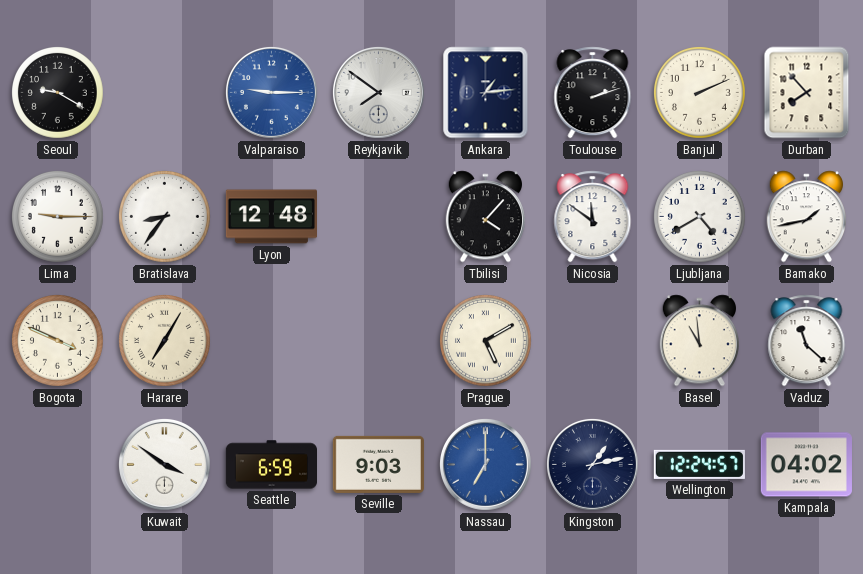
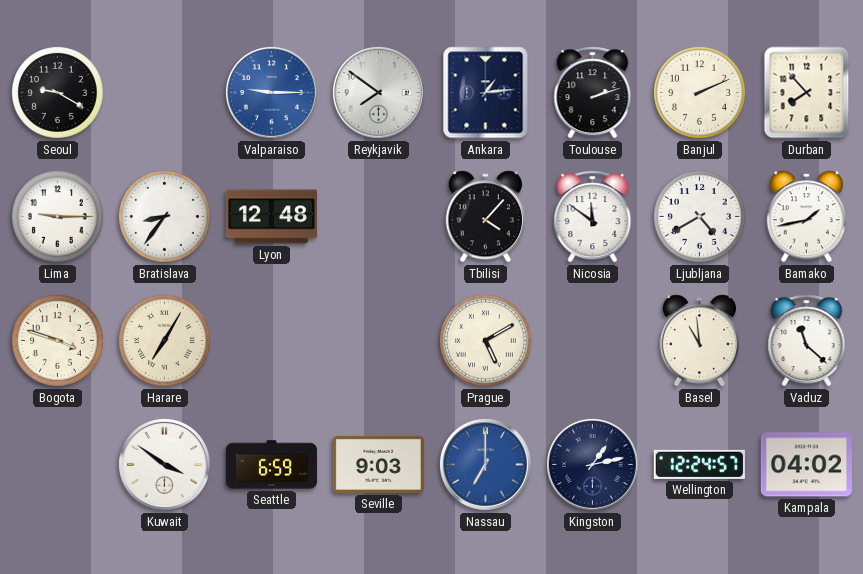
Bogota: 3:49 -> 3:48 (58, 341)
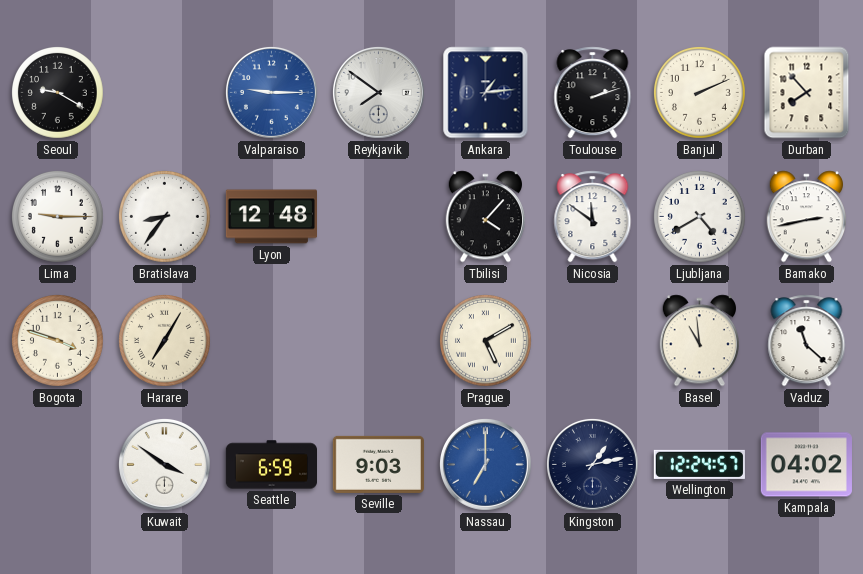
Bamako: 1:43 -> 2:43 (806, 217)
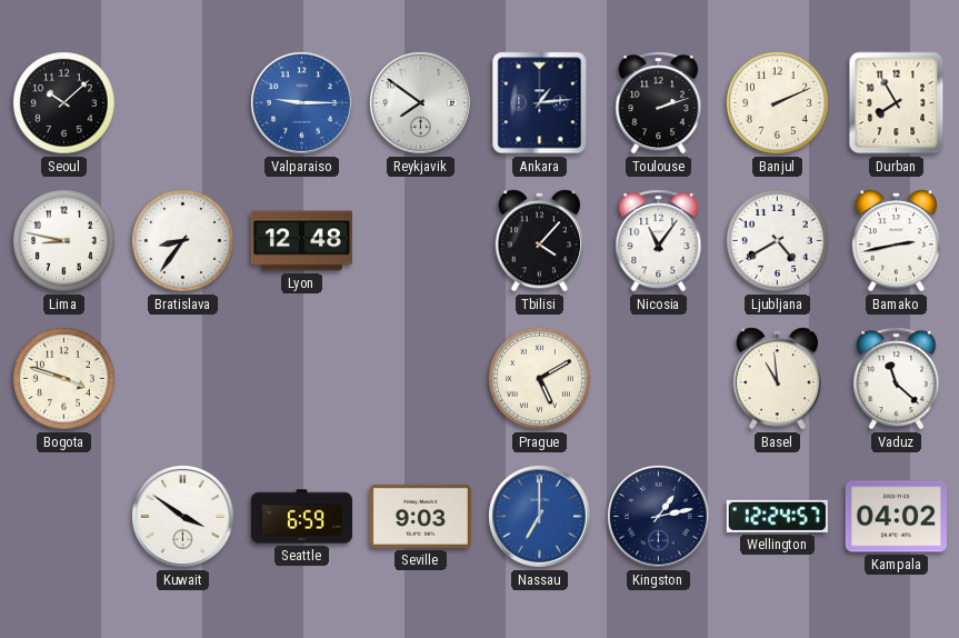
Seoul: 9:20 -> 10:08 (64, 103)
Durban: 7:53 -> 7:55 (897, 103)
Lima: 9:15 -> 8:47 (64, 241)
Nicosia: 11:51 -> 11:06 (659, 241)
Harare: 7:05 -> none (165, 341)
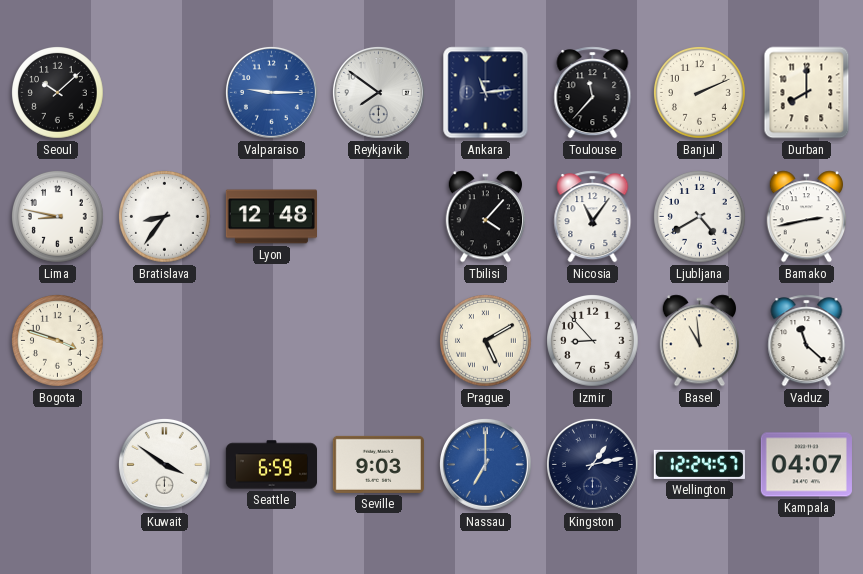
Ankara: 1:14 -> 11:14 (486, 93)
Toulouse: 2:12 -> 11:37 (593, 93)
Durban: 7:55 -> 8:00 (807, 93)
Izmir: none -> 8:53 (593, 341)
Kampala: 04:02 -> 04:07 (806, 465)
